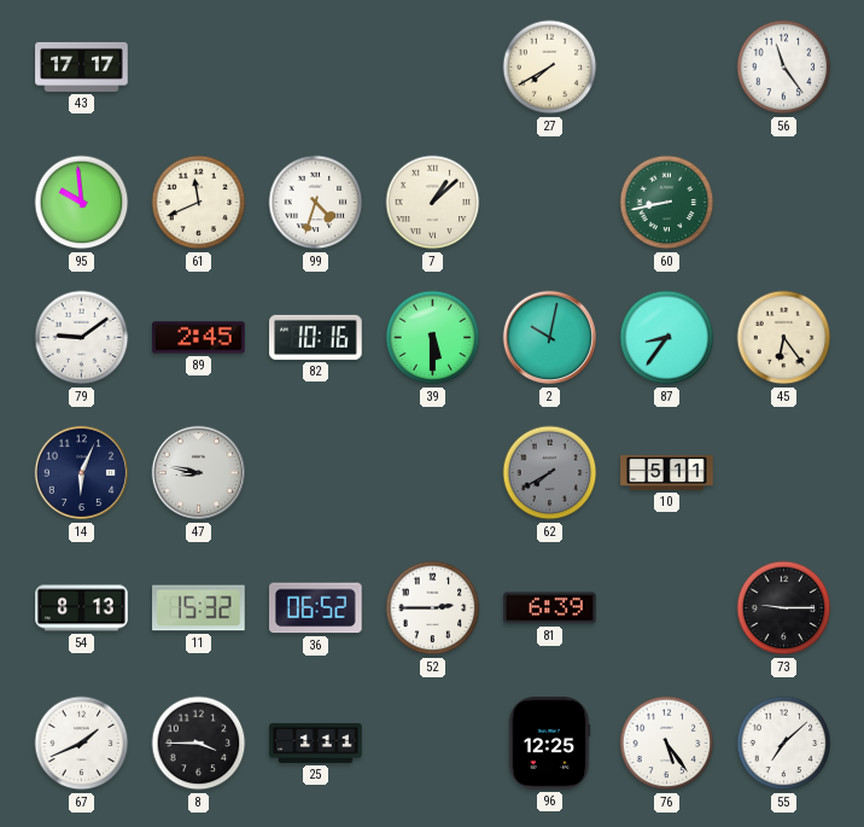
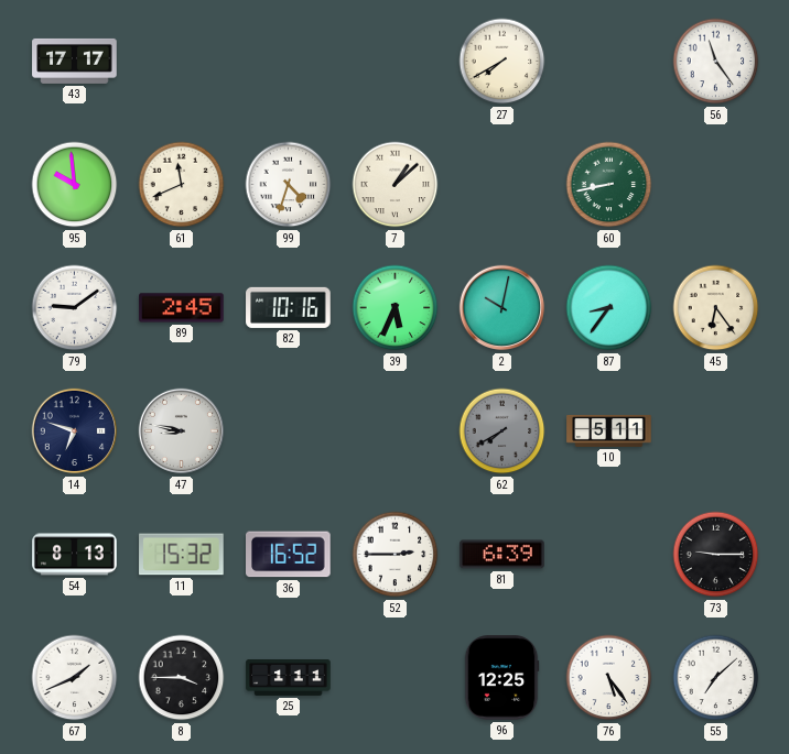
39: 5:30 -> 5:34 (396, 308)
14: 6:04 -> 6:48 (75, 431)
36: 06:52 -> 16:52 (289, 555)
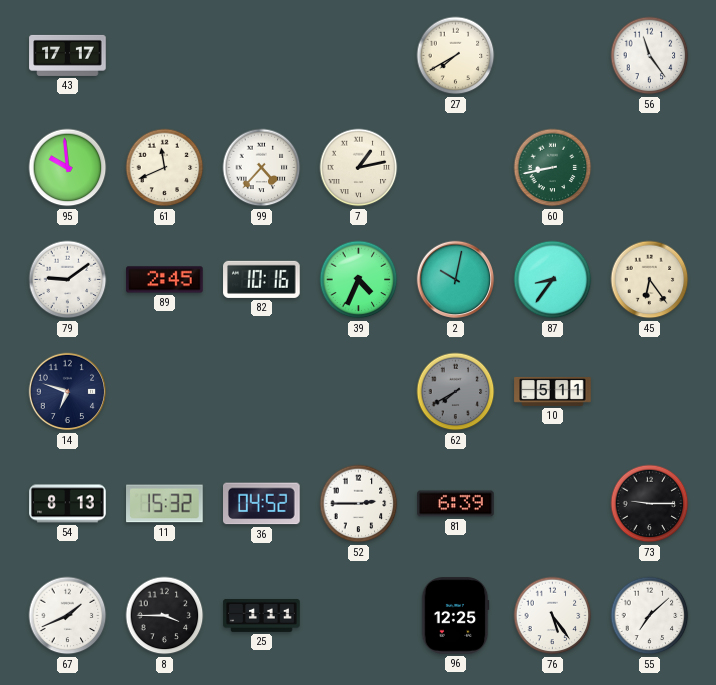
99: 4:33 -> 4:37 (262, 168)
7: 1:08 -> 1:13 (359, 168)
39: 5:34 -> 4:34 (359, 280)
47: 8:47 -> none (182, 431)
36: 16:52 -> 04:52 (262, 504)
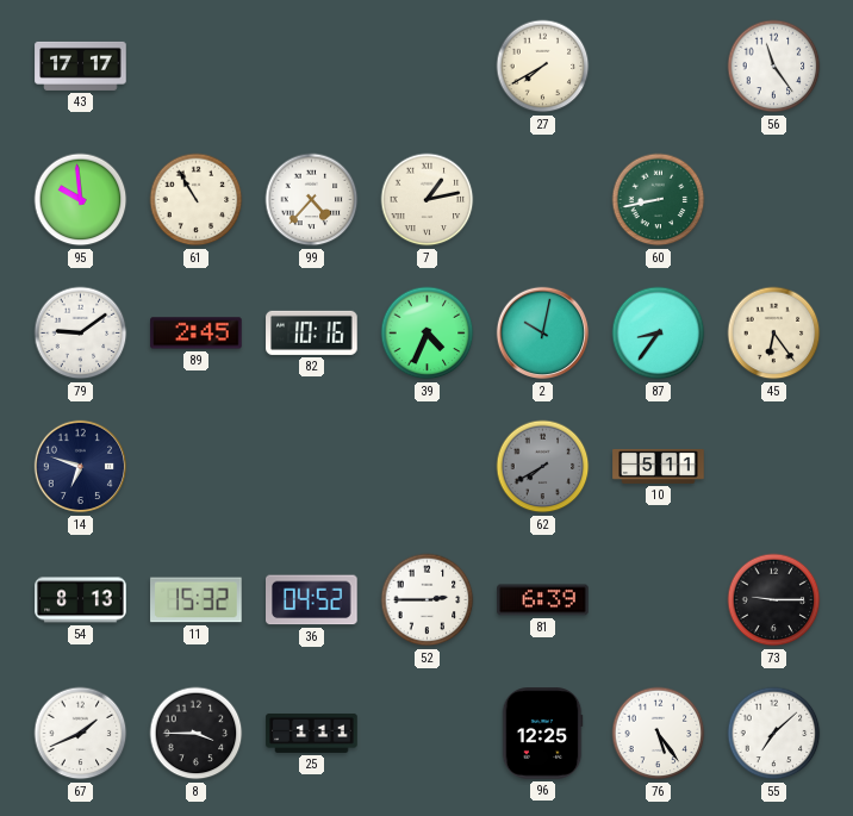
61: 11:41 -> 10:55 (197, 200)
